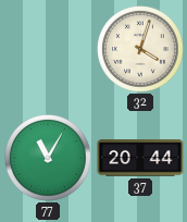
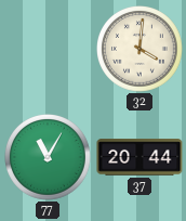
32: 4:03 -> 4:01 (141, 50)
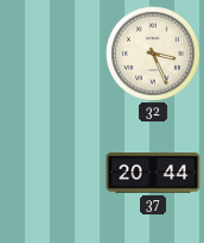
32: 4:01 -> 3:26 (154, 55)
77: 11:05 -> none (49, 158)
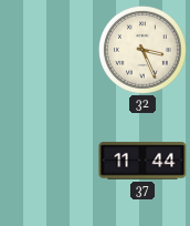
37: 20:44 -> 11:44 (142, 161)
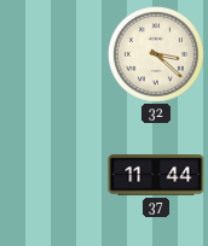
32: 3:26 -> 3:22 (157, 55)
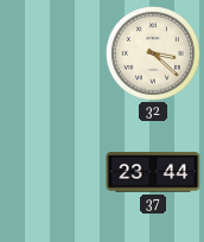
37: 11:44 -> 23:44 (153, 172)
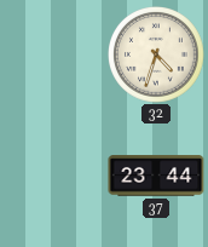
32: 3:22 -> 4:33 (157, 56)
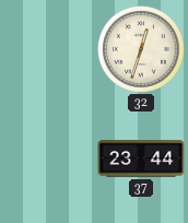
32: 4:33 -> 12:33 (142, 50)
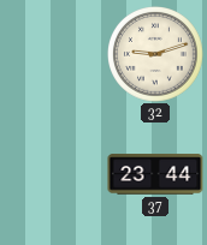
32: 12:33 -> 9:12 (156, 55)
